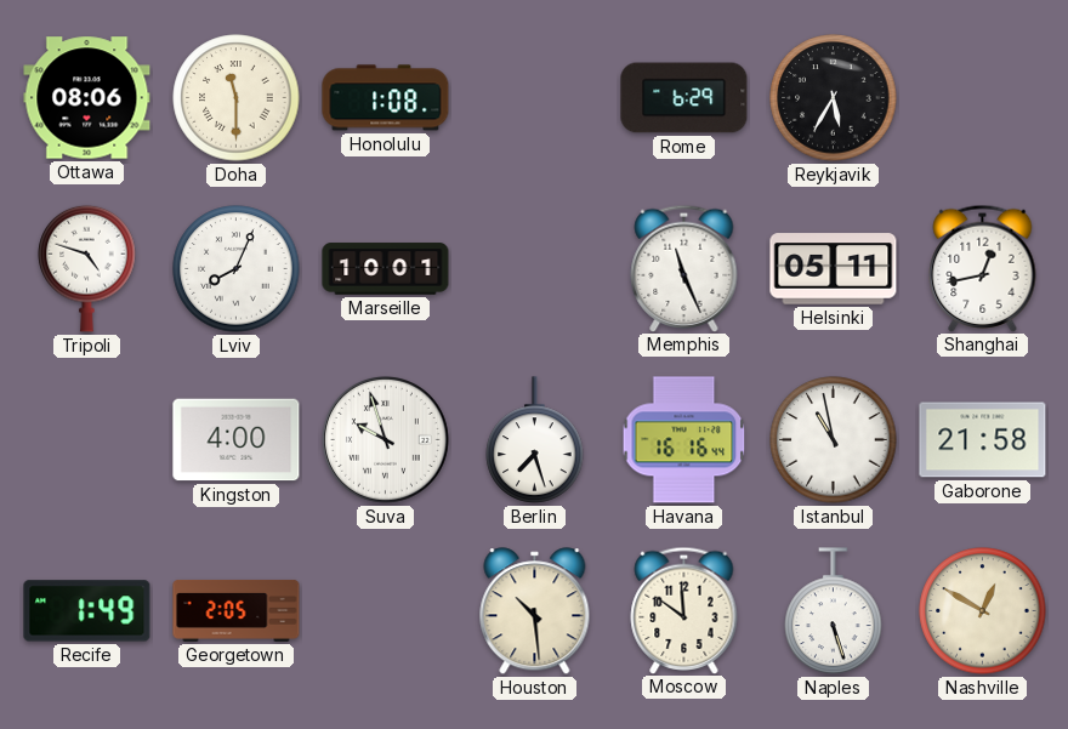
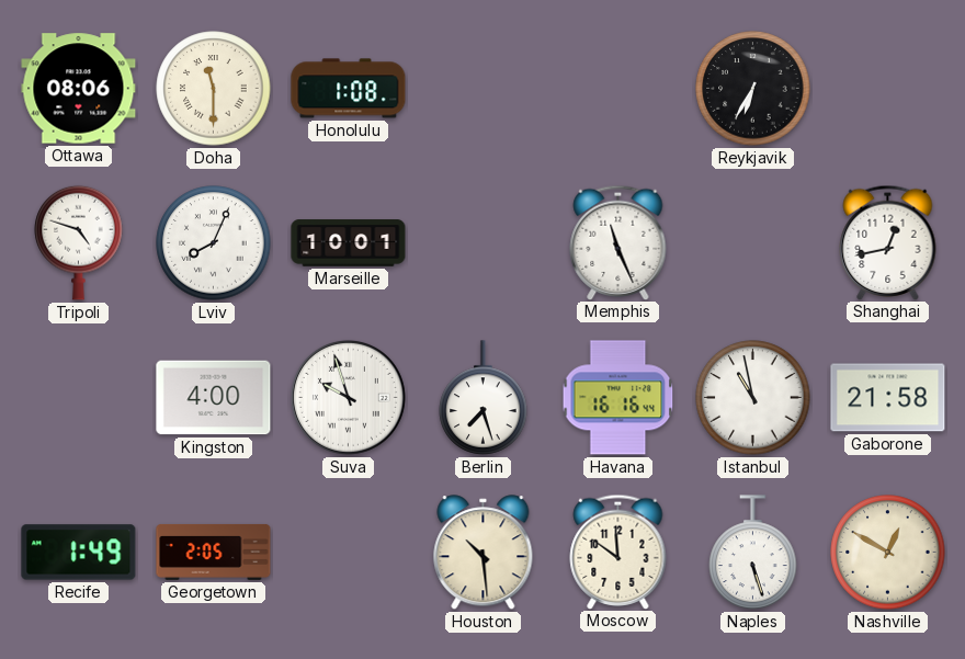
Rome: 6:29 -> none (684, 98)
Reykjavik: 5:35 -> 6:35 (753, 89)
Helsinki: 05:11 -> none (834, 269)
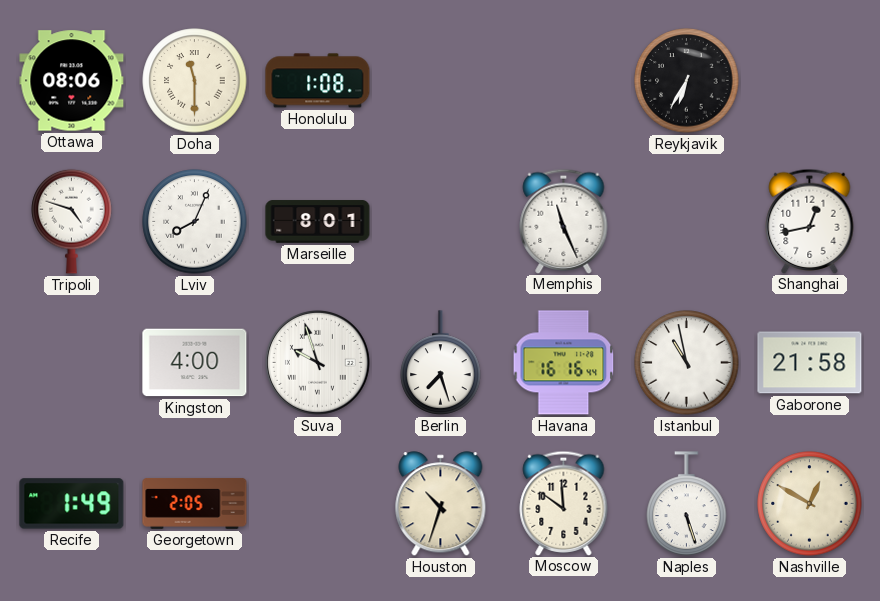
Marseille: 10:01 -> 8:01 (318, 222)
Houston: 10:29 -> 10:33 (441, 504)
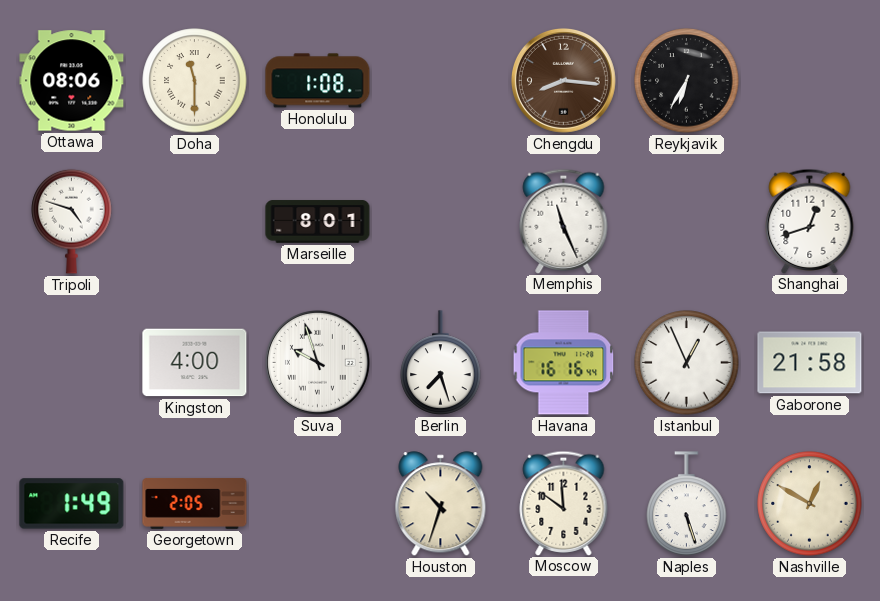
Chengdu: none -> 8:16 (563, 80)
Lviv: 8:04 -> none (195, 222)
Shanghai: 12:43 -> 12:42 (810, 221)
Istanbul: 10:58 -> 12:56 (687, 363)
